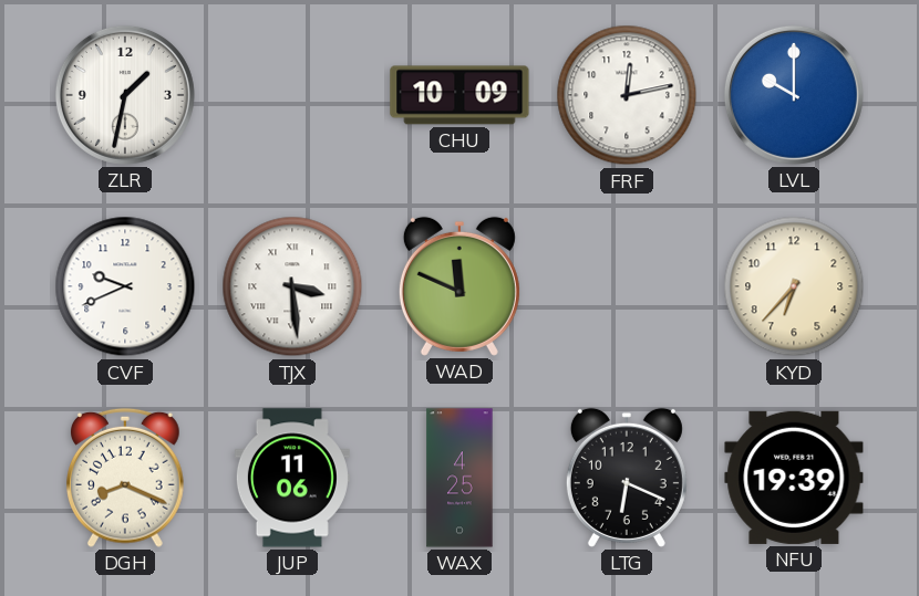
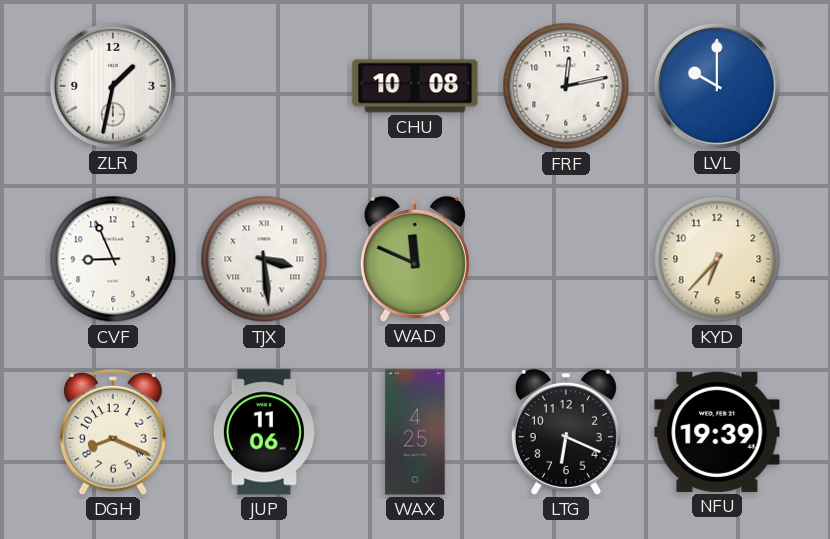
CHU: 10:09 -> 10:08 (415, 86)
CVF: 9:41 -> 8:56 (113, 259)
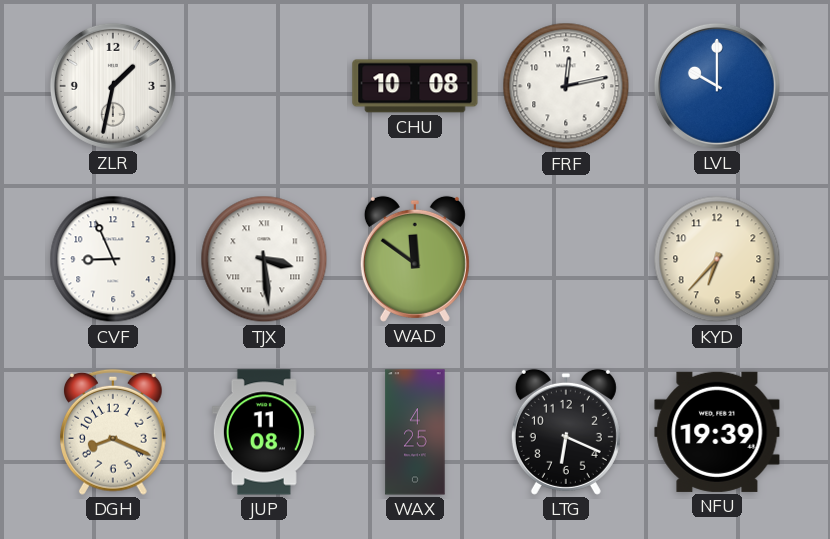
WAD: 11:49 -> 11:51 (415, 259)
JUP: 11:06 -> 11:08 (264, 432)
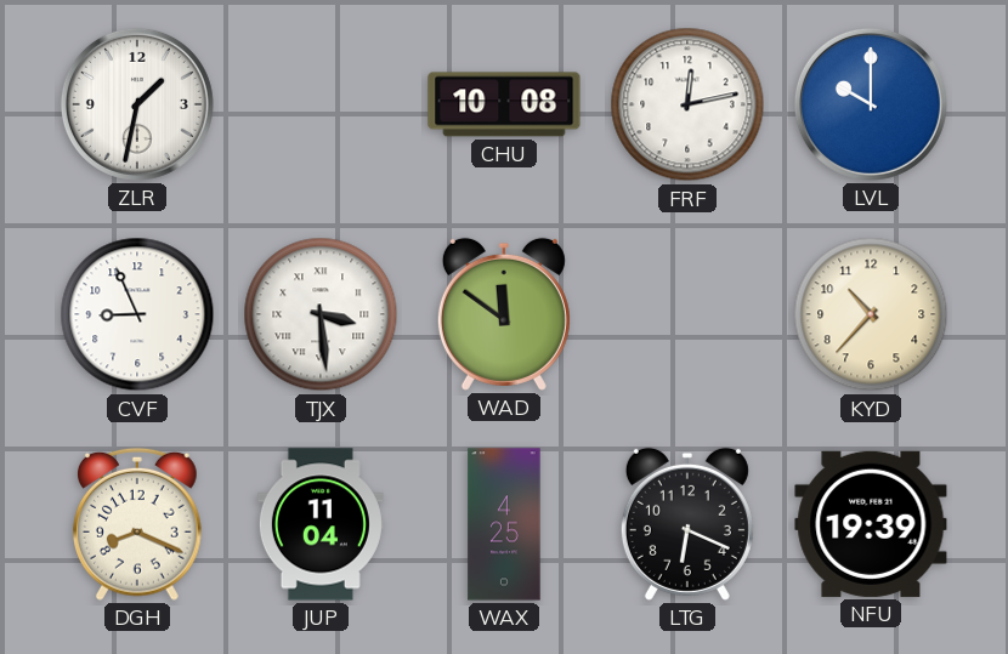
KYD: 6:37 -> 10:37 (871, 314)
JUP: 11:08 -> 11:04 (321, 524)
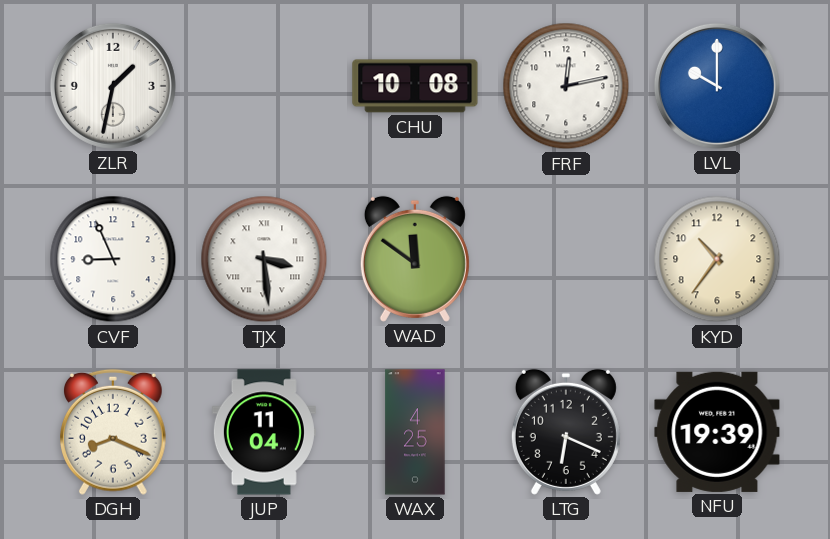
KYD: 10:37 -> 10:36 (717, 259)
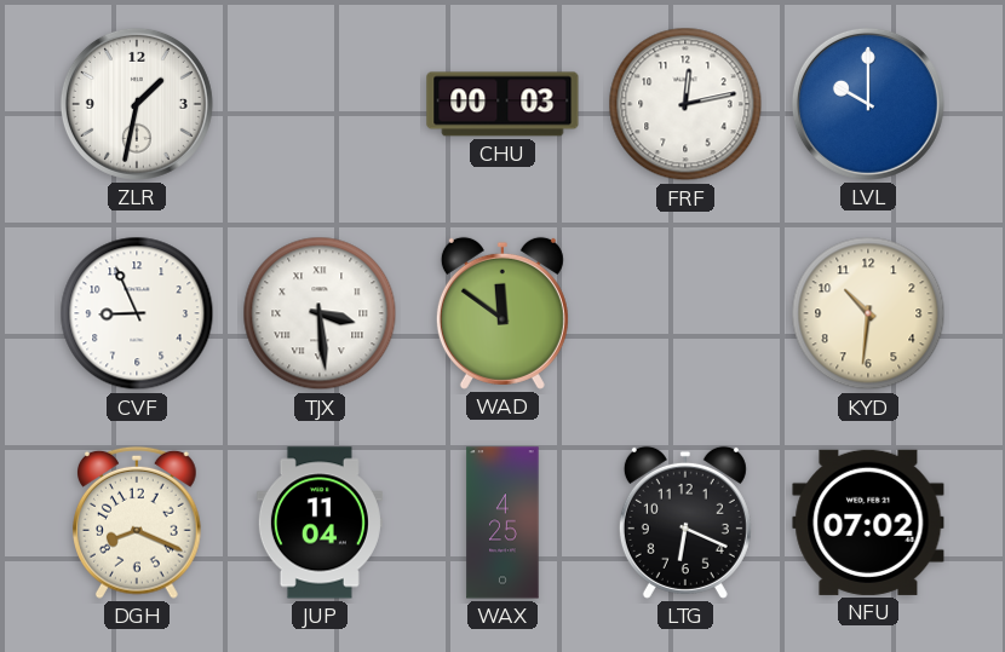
CHU: 10:08 -> 00:03 (502, 104)
KYD: 10:36 -> 10:31 (868, 313)
NFU: 19:39 -> 07:02 (868, 523)
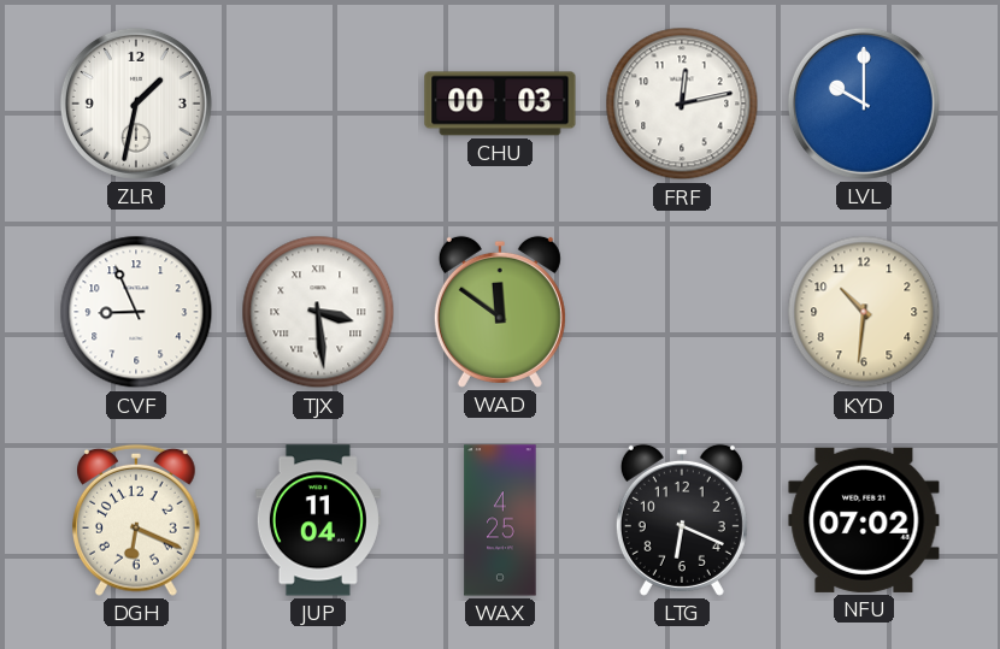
DGH: 8:19 -> 6:19 (137, 520)
